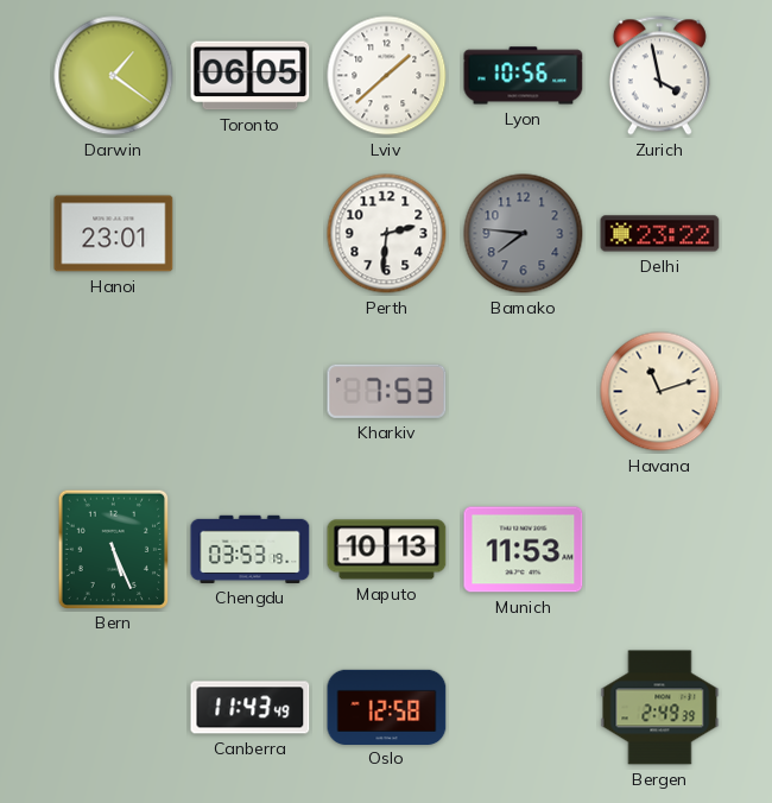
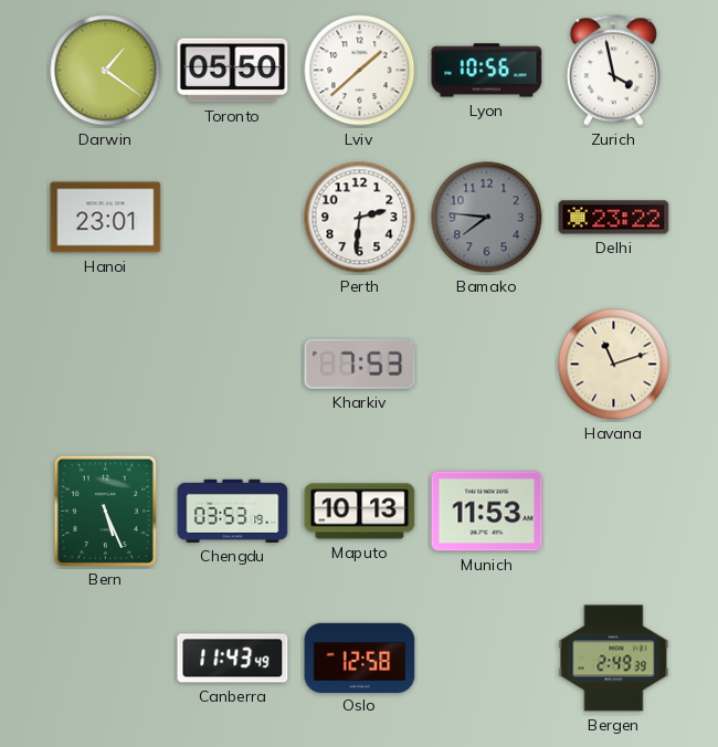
Toronto: 06:05 -> 05:50 (233, 71)
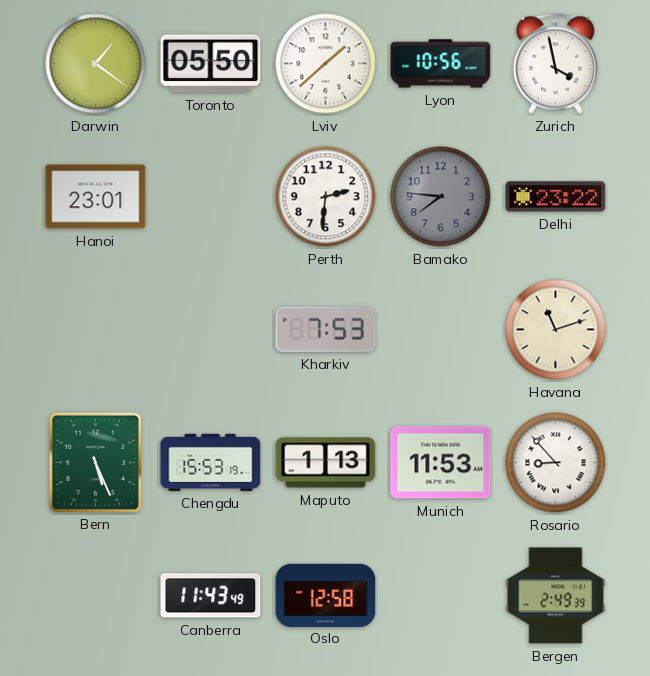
Chengdu: 03:53 -> 15:53 (211, 462)
Maputo: 10:13 -> 1:13 (326, 463)
Rosario: none -> 8:53 (556, 463)
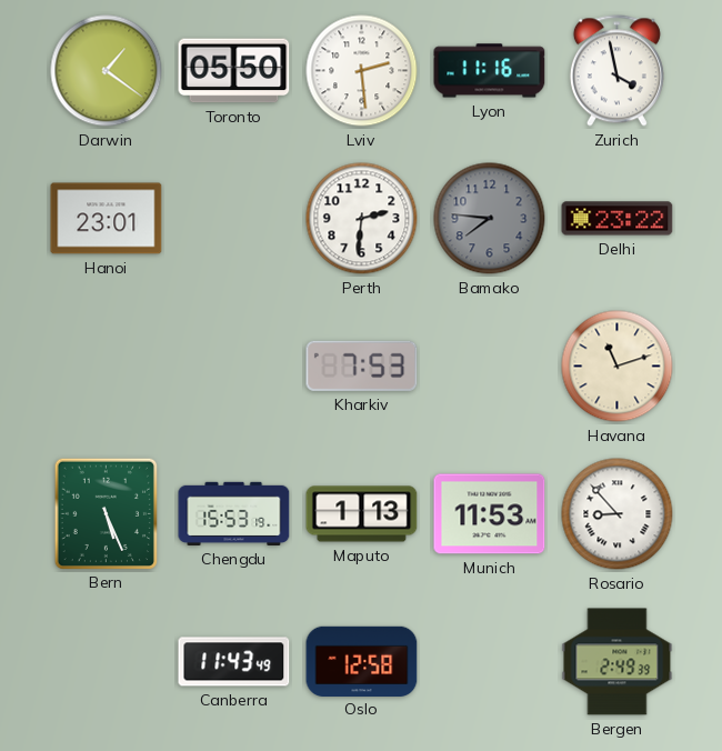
Lviv: 1:38 -> 2:29 (362, 71)
Lyon: 10:56 -> 11:16 (490, 71)
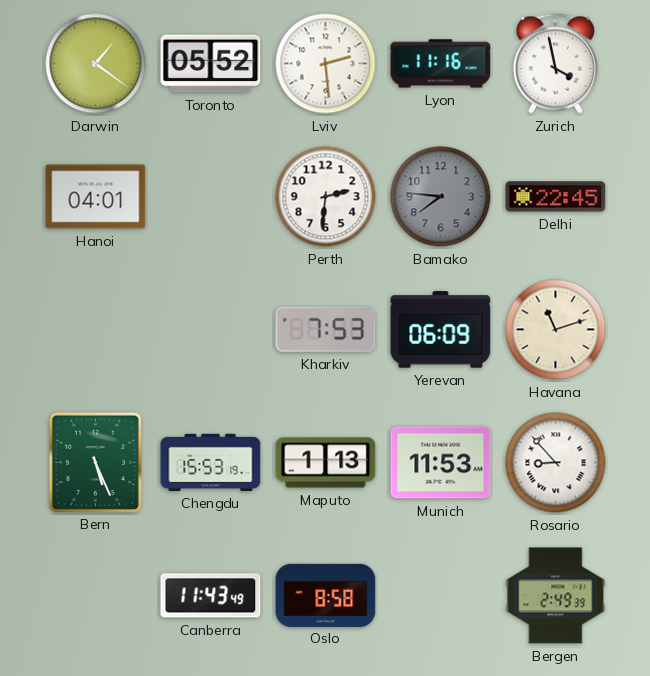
Toronto: 05:50 -> 05:52 (211, 64)
Hanoi: 23:01 -> 04:01 (96, 197)
Delhi: 23:22 -> 22:45 (556, 197)
Yerevan: none -> 06:09 (441, 330)
Oslo: 12:58 -> 8:58 (326, 595)
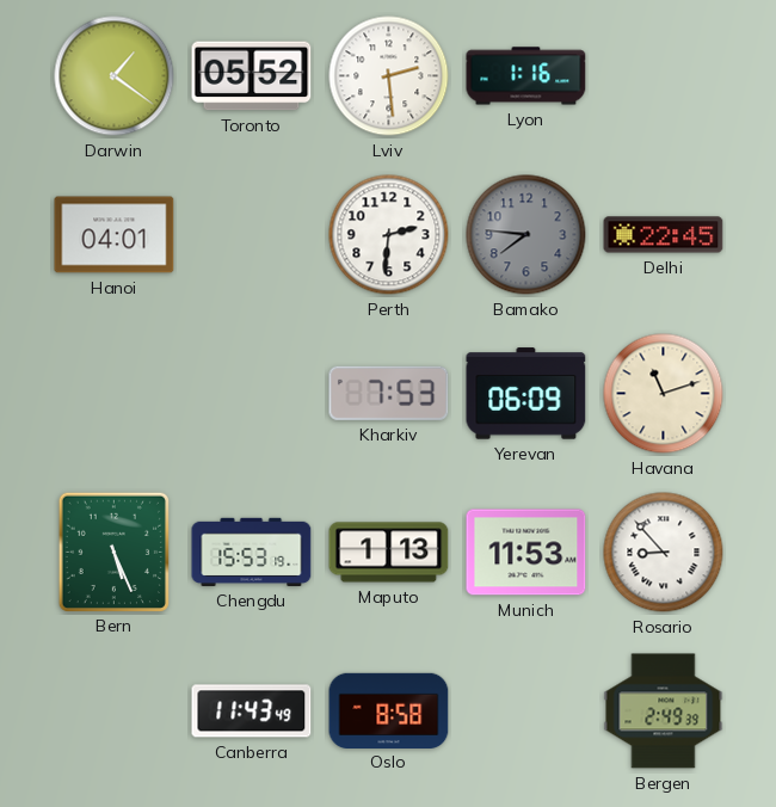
Lyon: 11:16 -> 1:16 (526, 76)
Zurich: 3:58 -> none (555, 64)
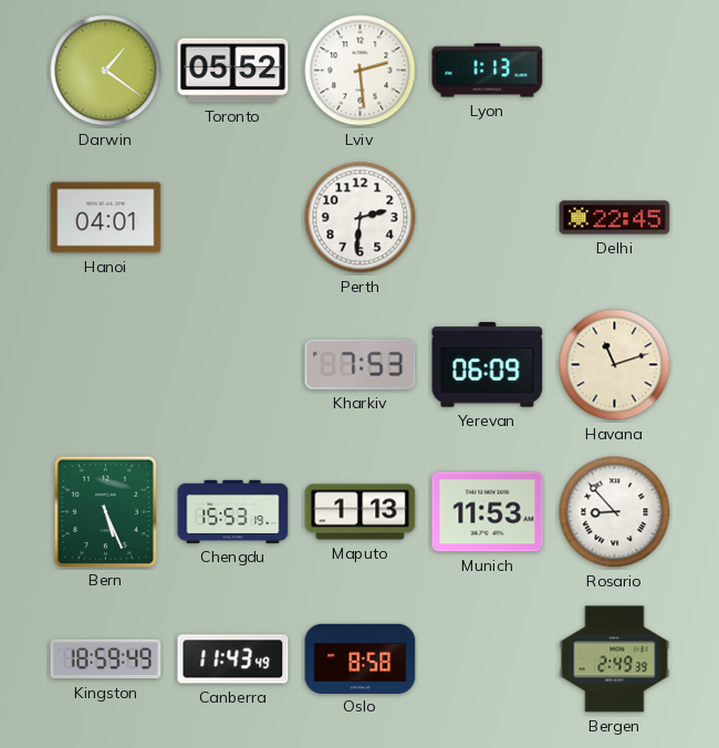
Lyon: 1:16 -> 1:13 (488, 71)
Bamako: 7:46 -> none (526, 235)
Kingston: none -> 18:59 (106, 659)
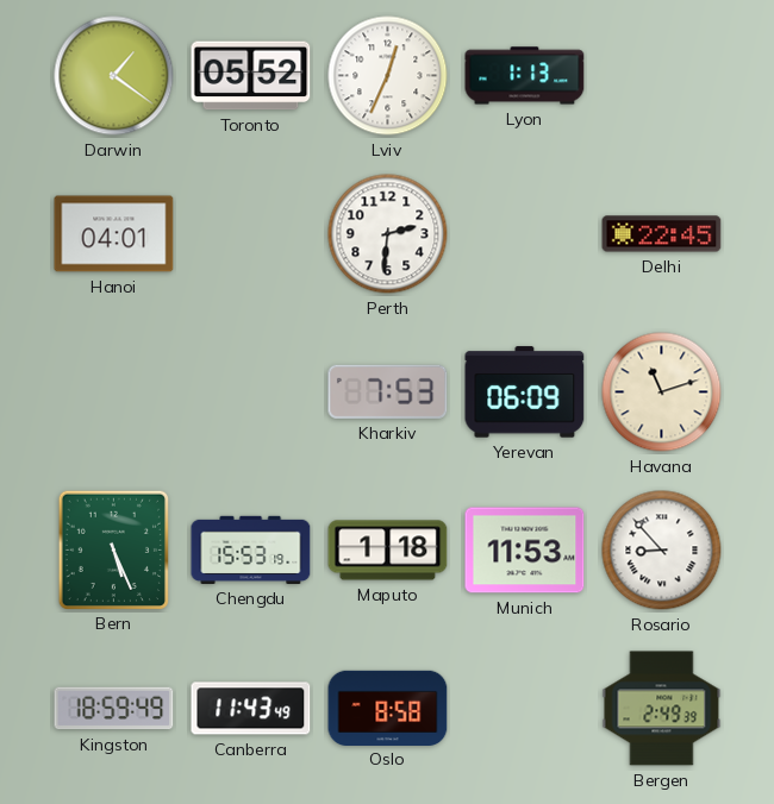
Lviv: 2:29 -> 12:34 (388, 76)
Maputo: 1:13 -> 1:18 (388, 551)
